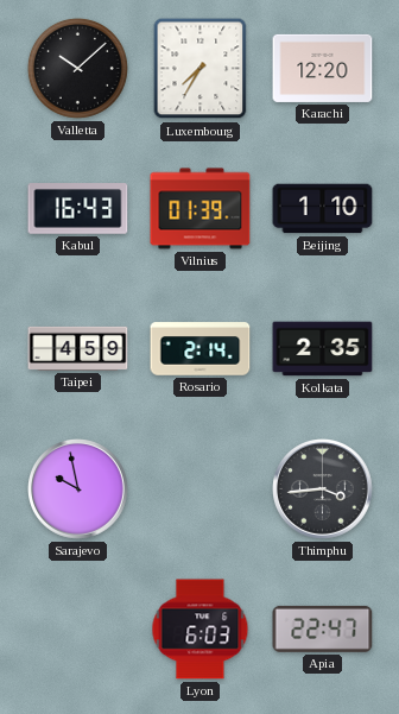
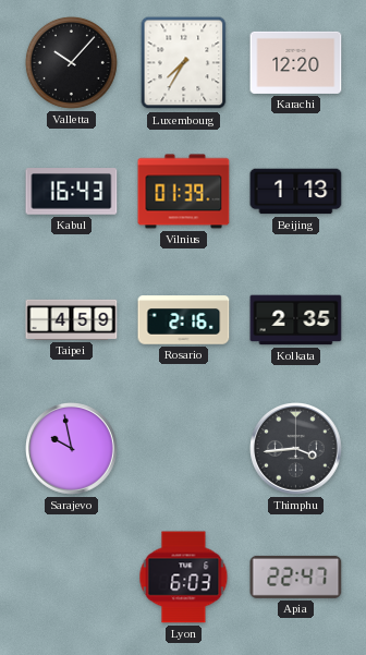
Valletta: 10:08 -> 10:07 (71, 62)
Beijing: 1:10 -> 1:13 (296, 192)
Rosario: 2:14 -> 2:16 (184, 320)
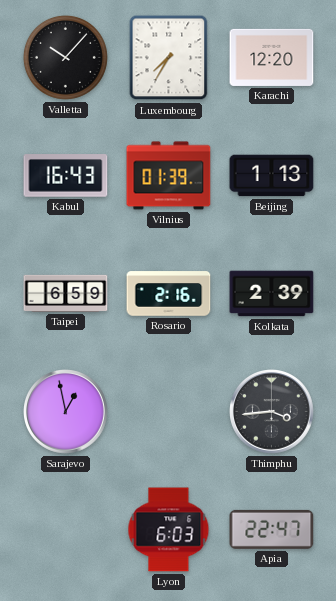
Taipei: 4:59 -> 6:59 (66, 293)
Kolkata: 2:35 -> 2:39 (272, 294)
Sarajevo: 9:58 -> 12:58 (66, 412)
